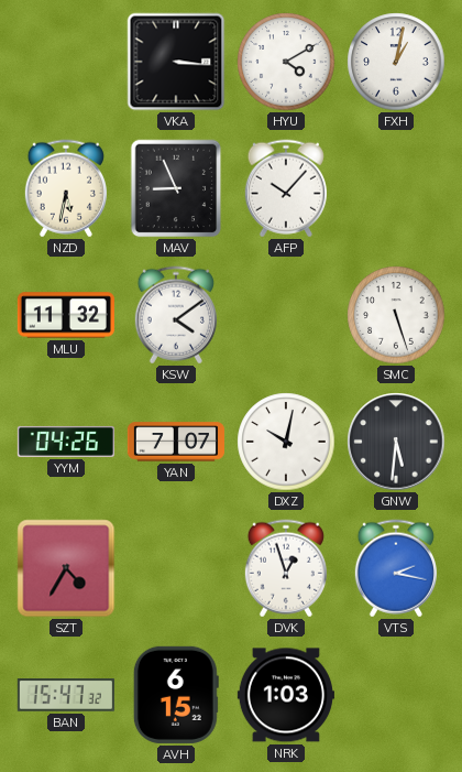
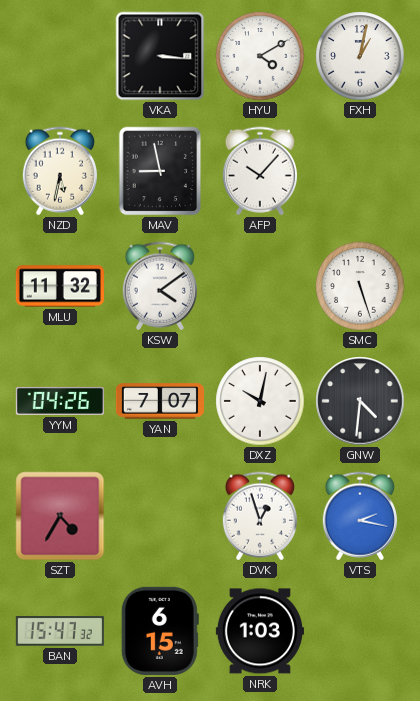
MAV: 8:56 -> 8:58 (160, 171)
GNW: 5:31 -> 4:31 (360, 401)
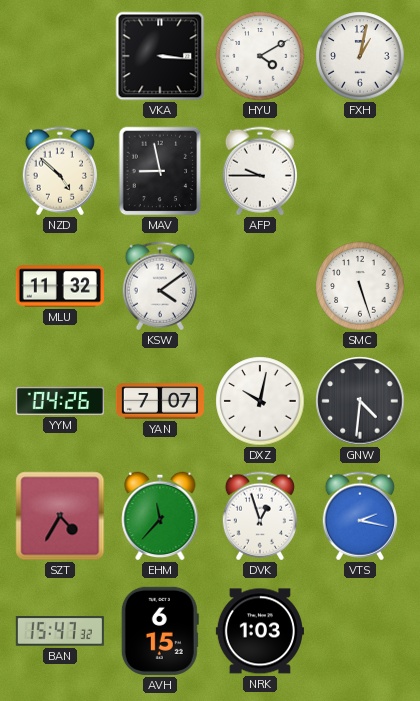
NZD: 5:32 -> 4:52 (60, 171)
AFP: 10:07 -> 9:45 (260, 171)
EHM: none -> 11:37 (160, 516)
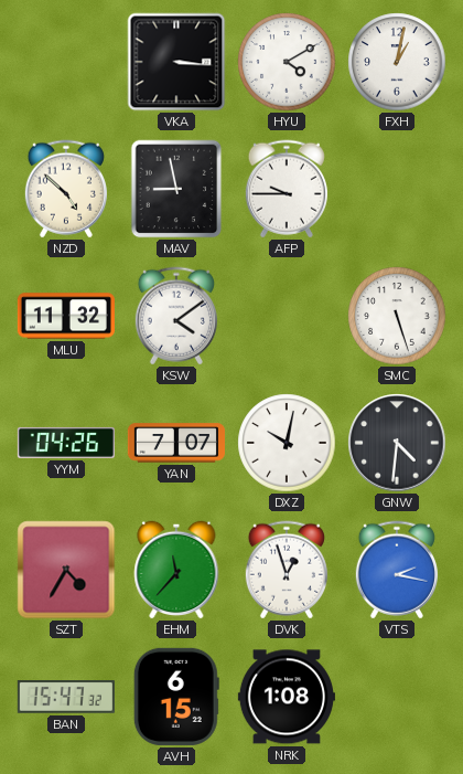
NRK: 1:03 -> 1:08 (287, 697)
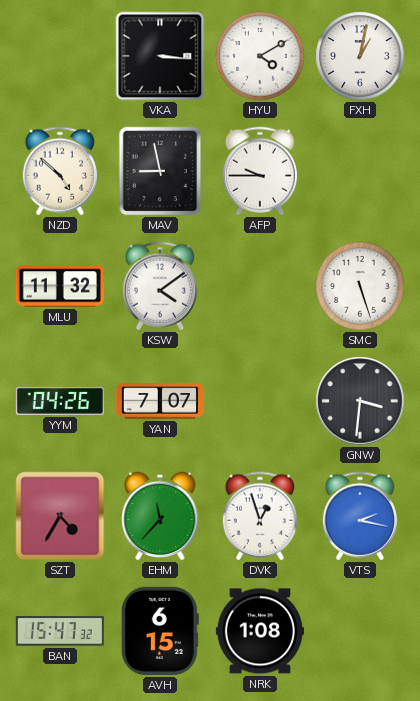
DXZ: 10:02 -> none (287, 443)
GNW: 4:31 -> 3:31 (360, 401)
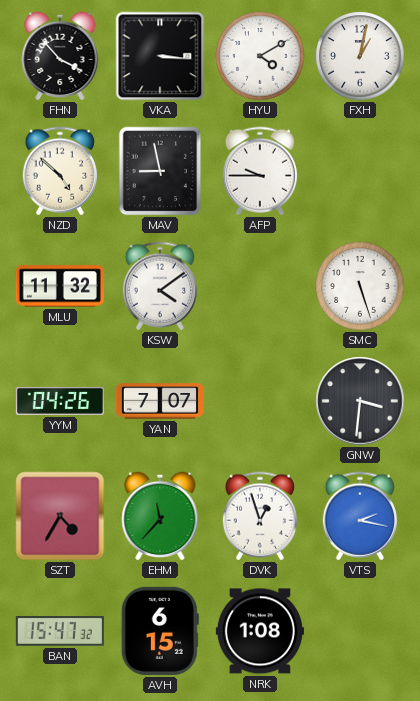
FHN: none -> 3:53 (60, 56)
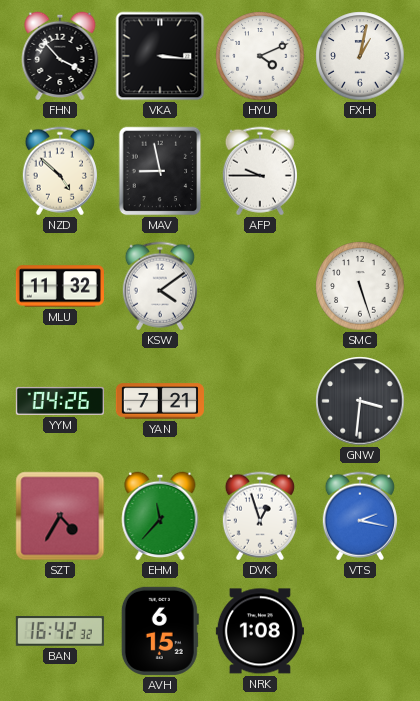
HYU: 4:10 -> 4:11 (260, 56)
YAN: 7:07 -> 7:21 (160, 401)
BAN: 15:47 -> 16:42 (60, 632)
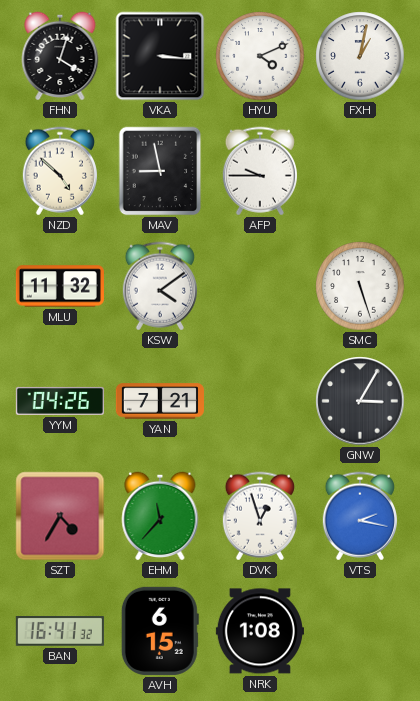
FHN: 3:53 -> 4:03 (60, 56)
GNW: 3:31 -> 3:05 (360, 401)
BAN: 16:42 -> 16:41 (60, 632)
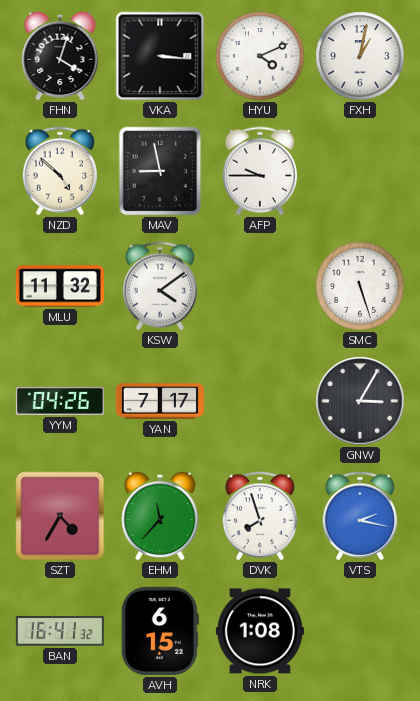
YAN: 7:21 -> 7:17 (160, 401)
DVK: 12:57 -> 7:57 (260, 516)
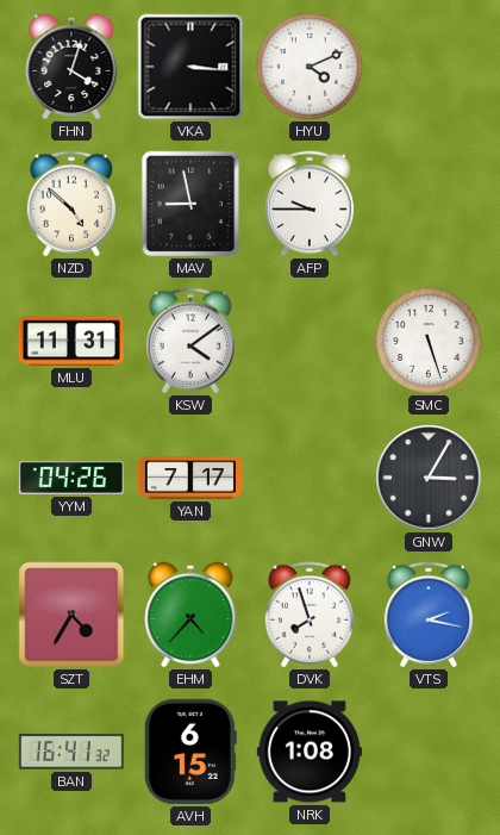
FXH: 1:02 -> none (360, 56)
MLU: 11:32 -> 11:31 (71, 341)
EHM: 11:37 -> 4:37 (190, 615)
